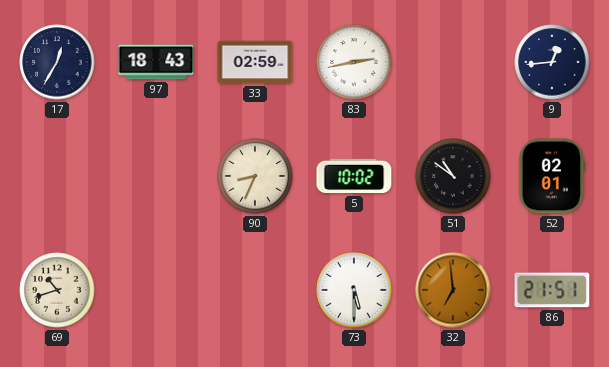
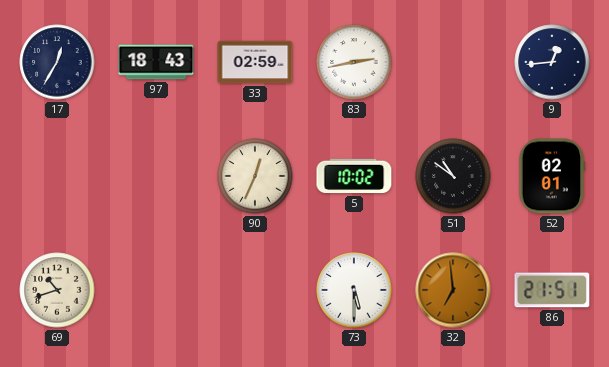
90: 8:34 -> 12:34 (255, 176)
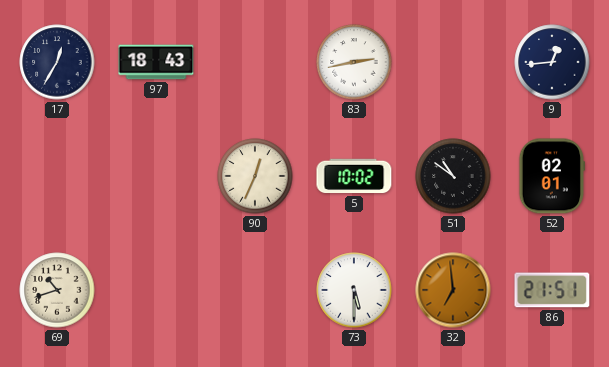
33: 02:59 -> none (255, 62)
